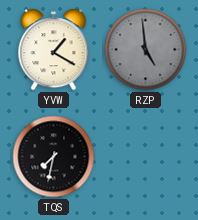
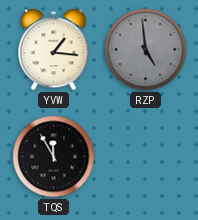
YVW: 1:20 -> 1:16 (54, 50)
TQS: 7:32 -> 11:55 (54, 157)
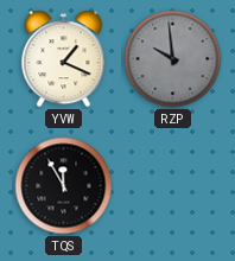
YVW: 1:16 -> 1:19 (64, 59)
RZP: 4:59 -> 9:59 (173, 59)
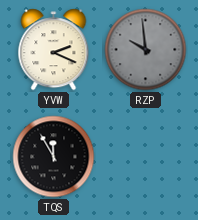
YVW: 1:19 -> 2:19 (54, 50)
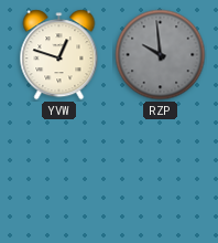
YVW: 2:19 -> 12:48 (59, 55)
TQS: 11:55 -> none (54, 157)
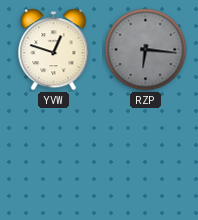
RZP: 9:59 -> 6:16 (146, 50)
